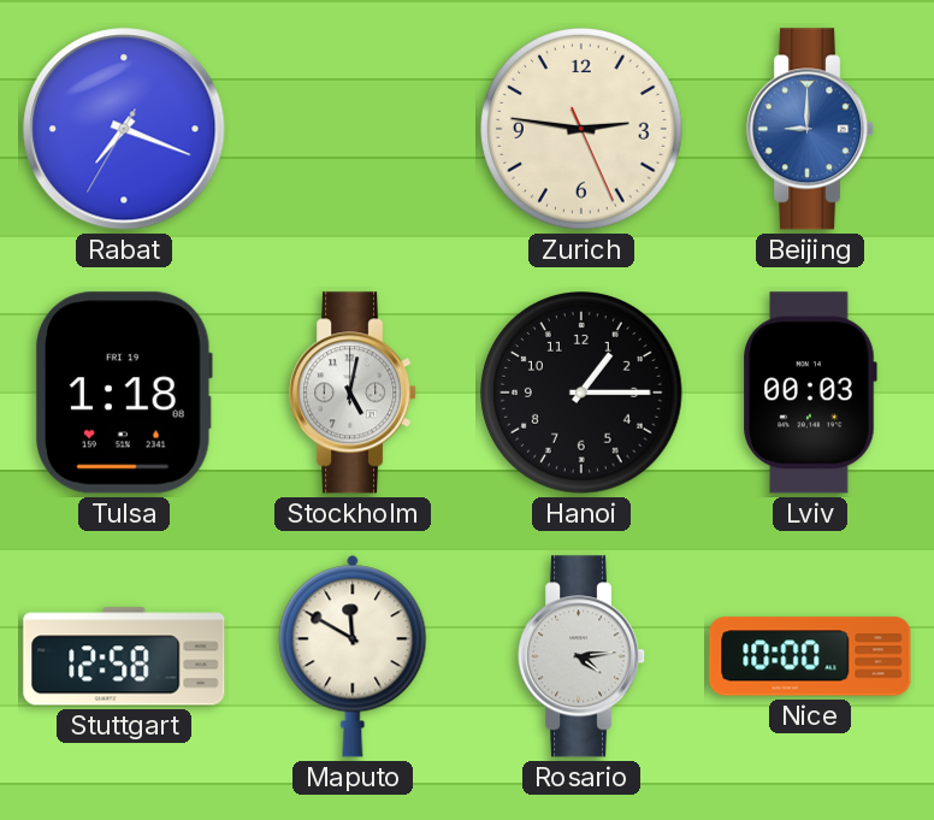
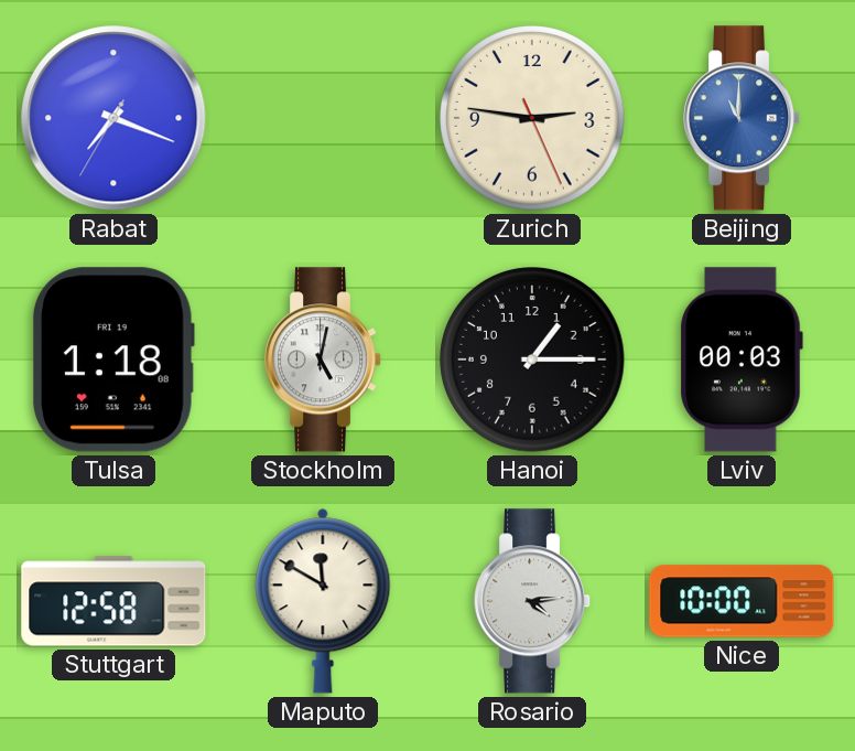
Beijing: 9:00 -> 11:00 (743, 118)
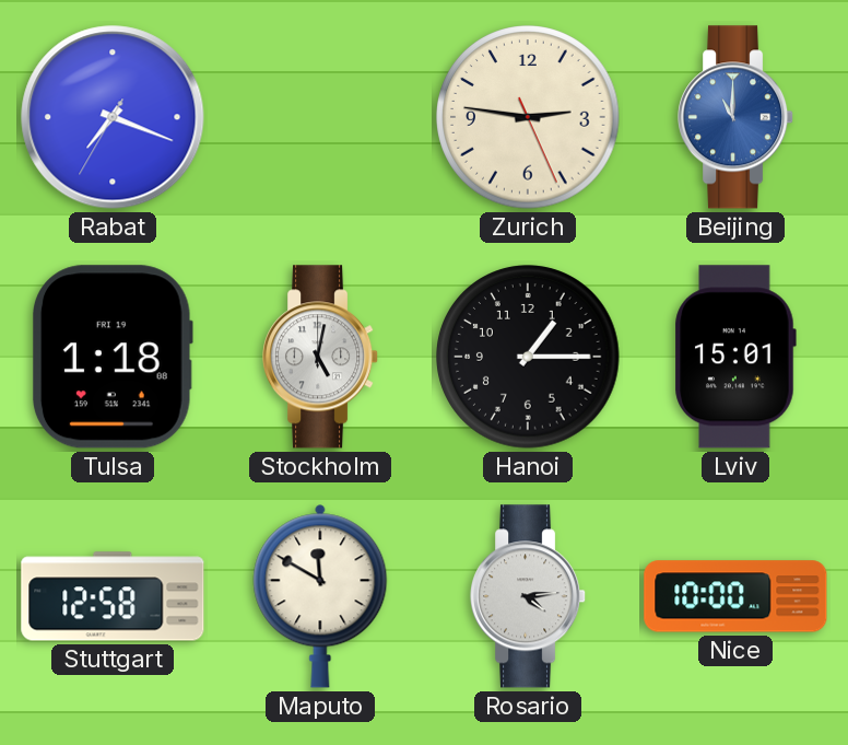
Lviv: 00:03 -> 15:01 (735, 357)
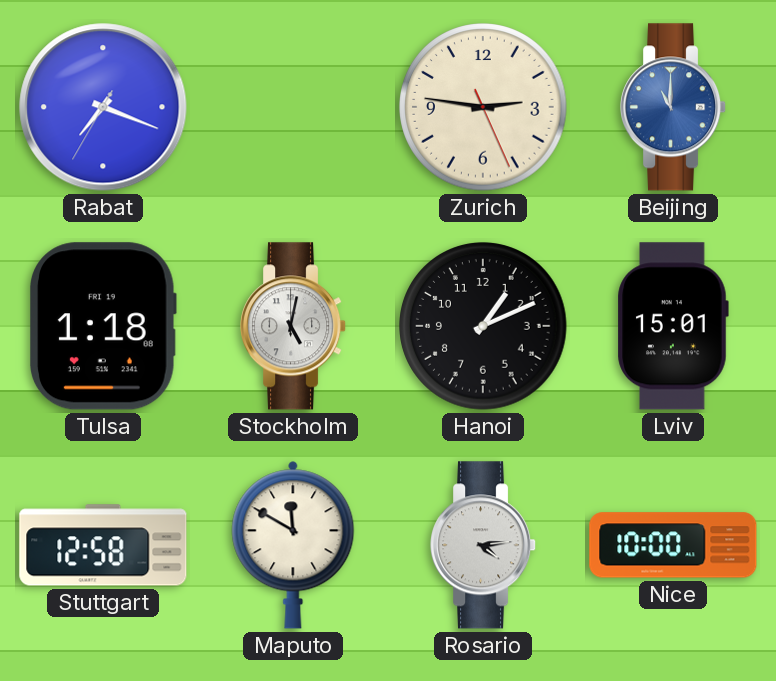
Hanoi: 1:15 -> 1:11 (483, 326)
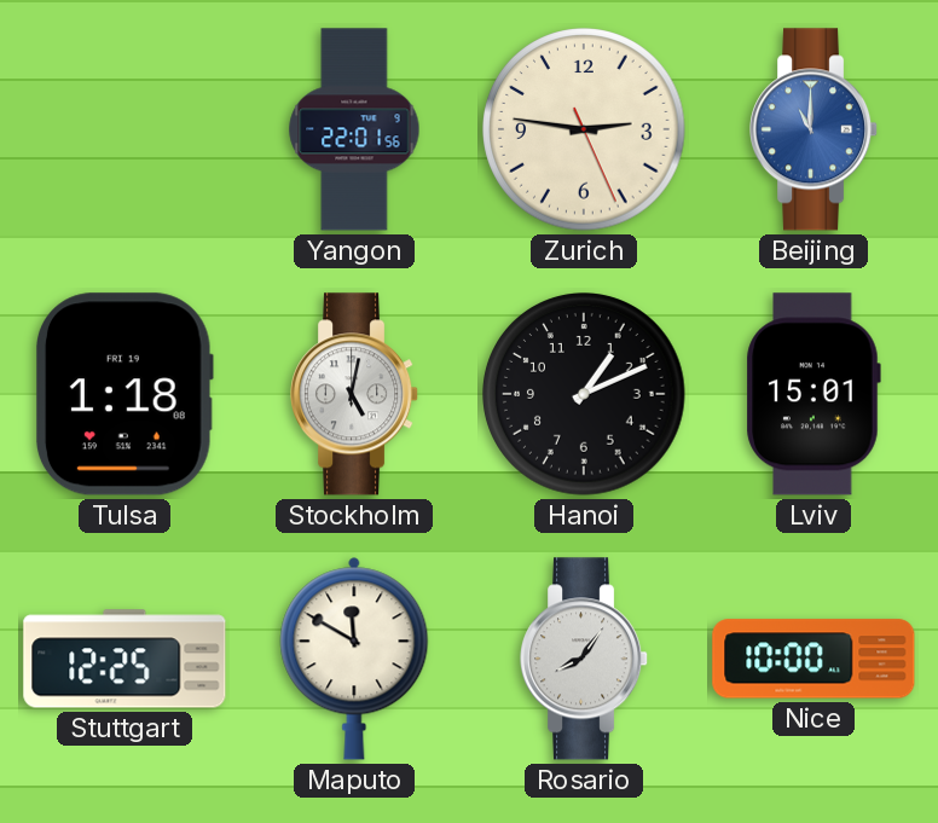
Rabat: 7:18 -> none (103, 107)
Yangon: none -> 22:01 (354, 129)
Stuttgart: 12:58 -> 12:25 (125, 659)
Rosario: 4:14 -> 8:06 (585, 659)
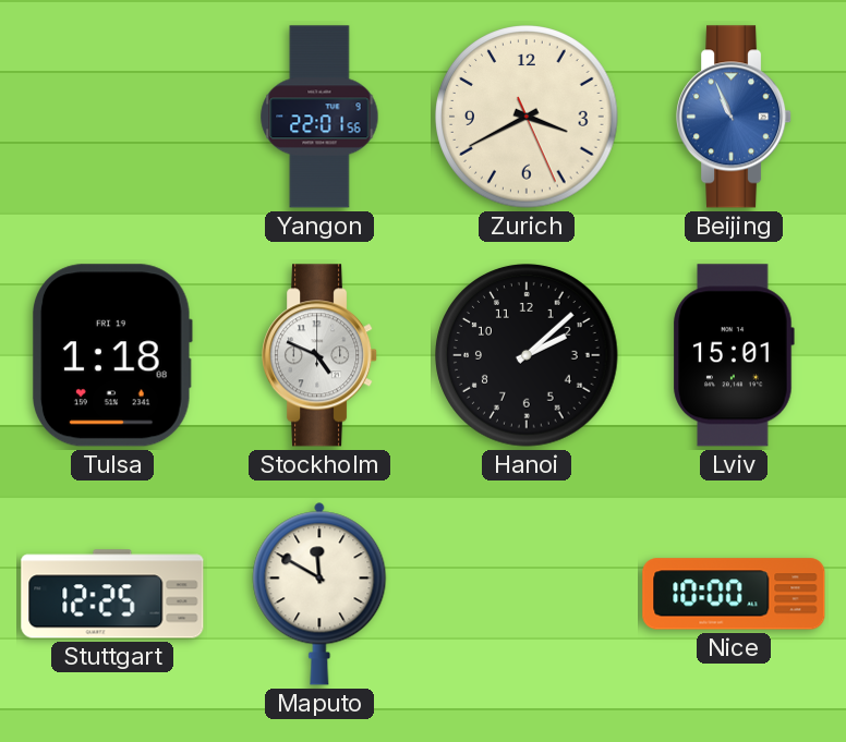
Zurich: 2:46 -> 3:40 (527, 117)
Beijing: 11:00 -> 10:56 (735, 117)
Stockholm: 5:02 -> 4:49 (321, 355)
Hanoi: 1:11 -> 2:08 (527, 355)
Rosario: 8:06 -> none (585, 659)
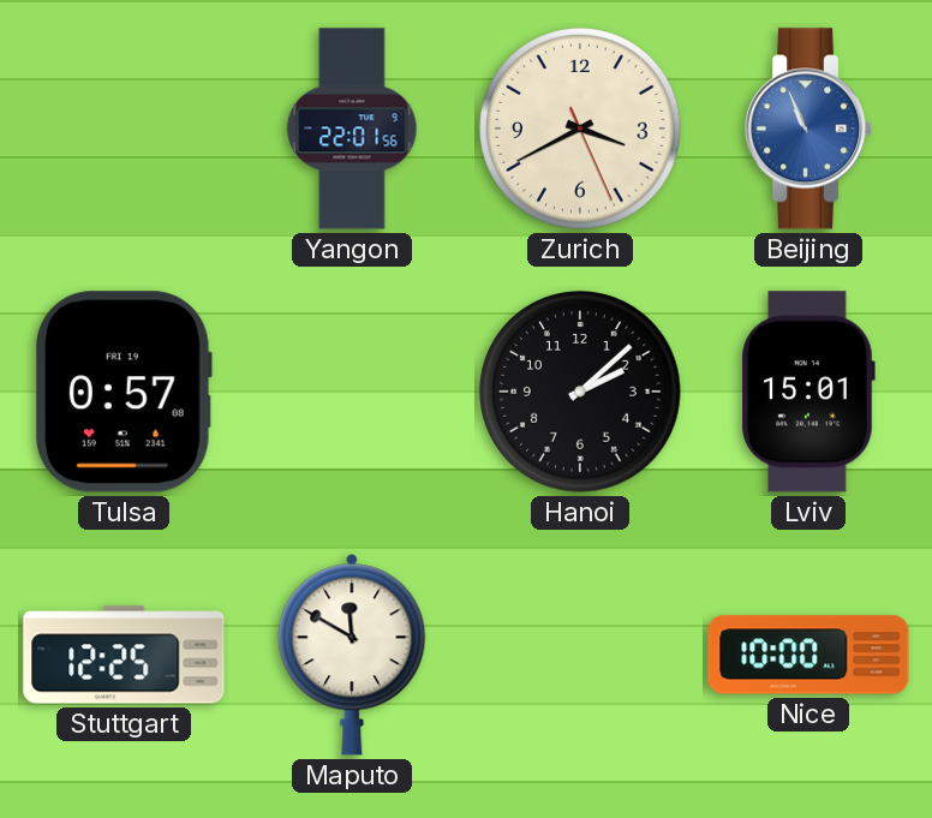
Tulsa: 1:18 -> 0:57 (125, 392)
Stockholm: 4:49 -> none (321, 355)
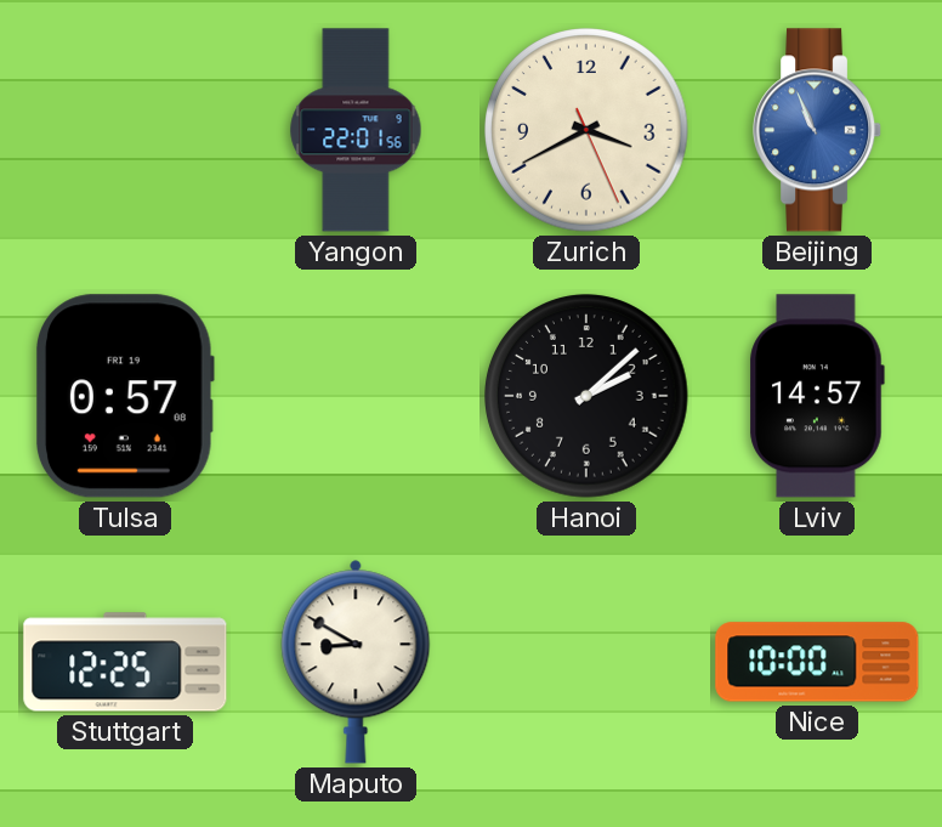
Lviv: 15:01 -> 14:57 (817, 396)
Maputo: 11:50 -> 8:50 (356, 662)
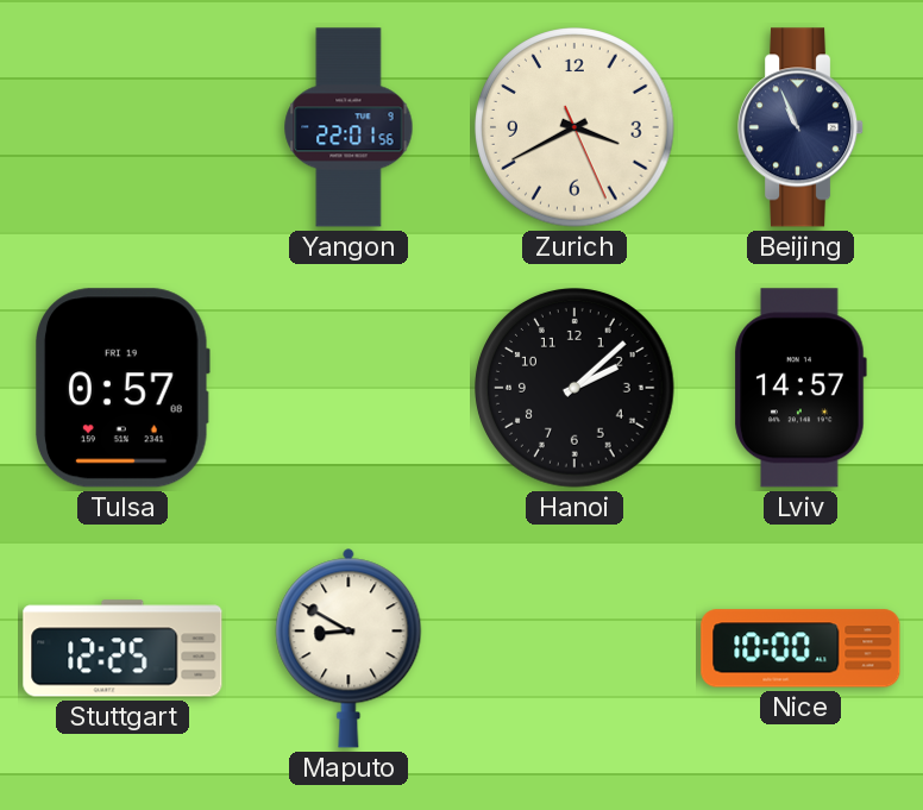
Beijing dial: blue -> navy (802, 127)
